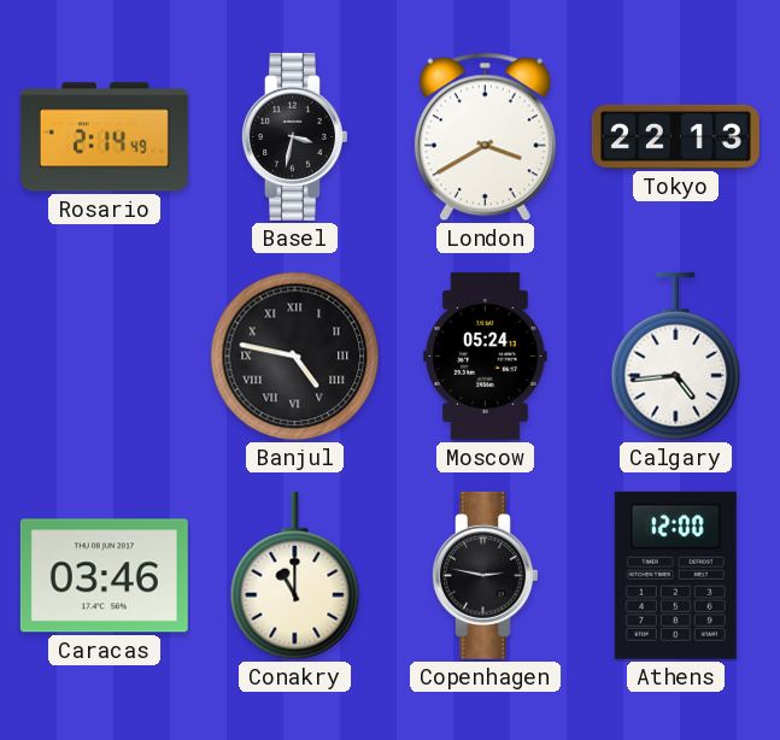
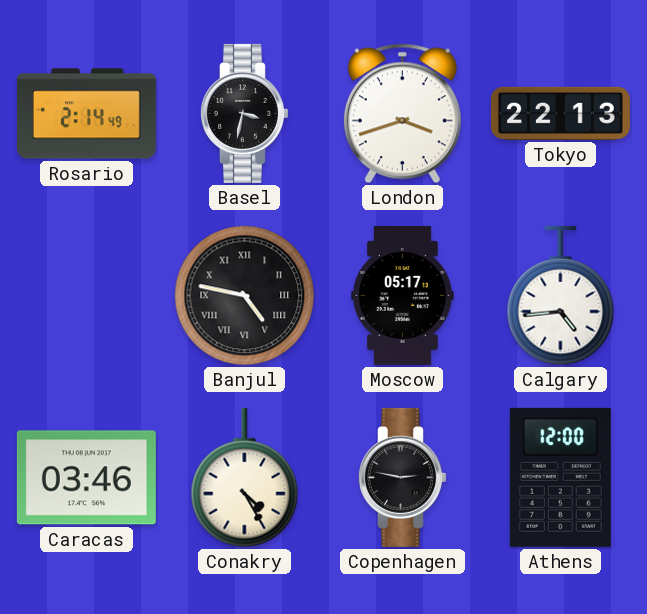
London: 3:40 -> 3:42 (402, 114)
Moscow: 05:24 -> 05:17 (403, 295)
Conakry: 11:00 -> 4:25 (245, 478)
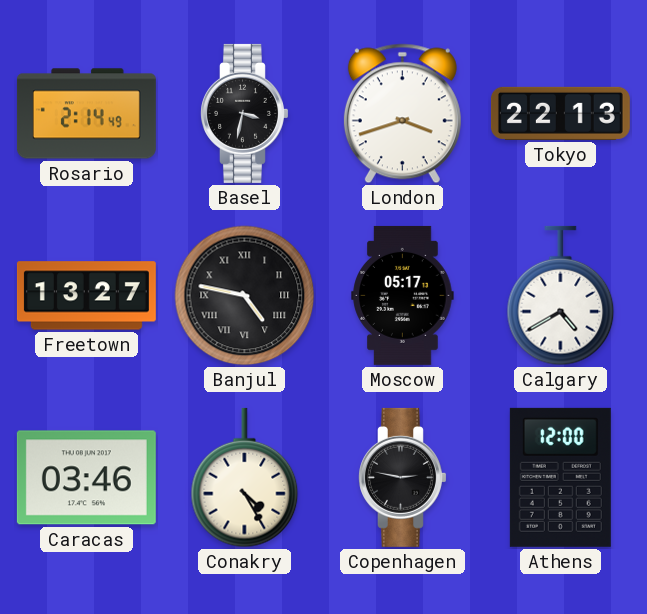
Freetown: none -> 13:27 (86, 296)
Calgary: 4:44 -> 4:40 (561, 296)
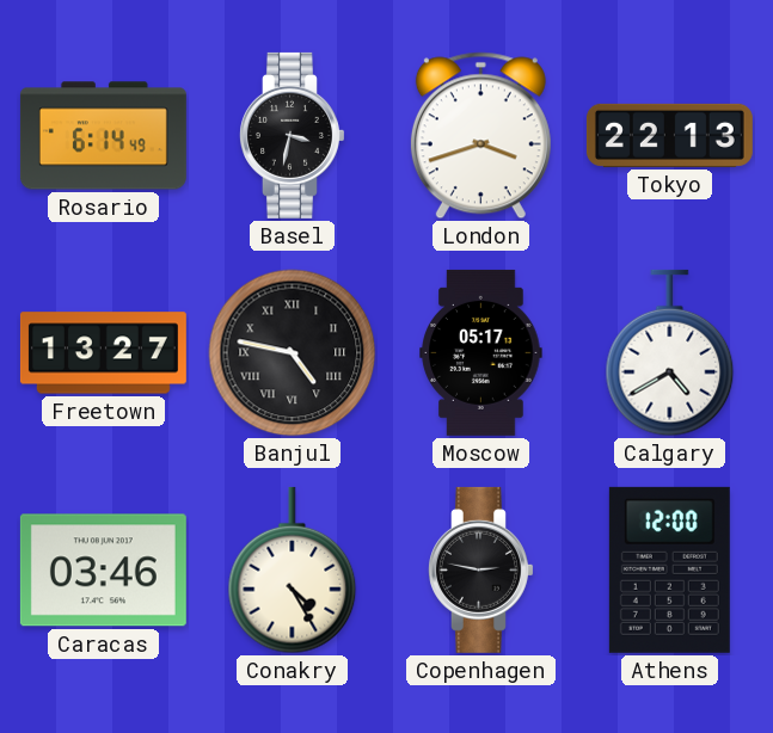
Rosario: 2:14 -> 6:14 (103, 136)
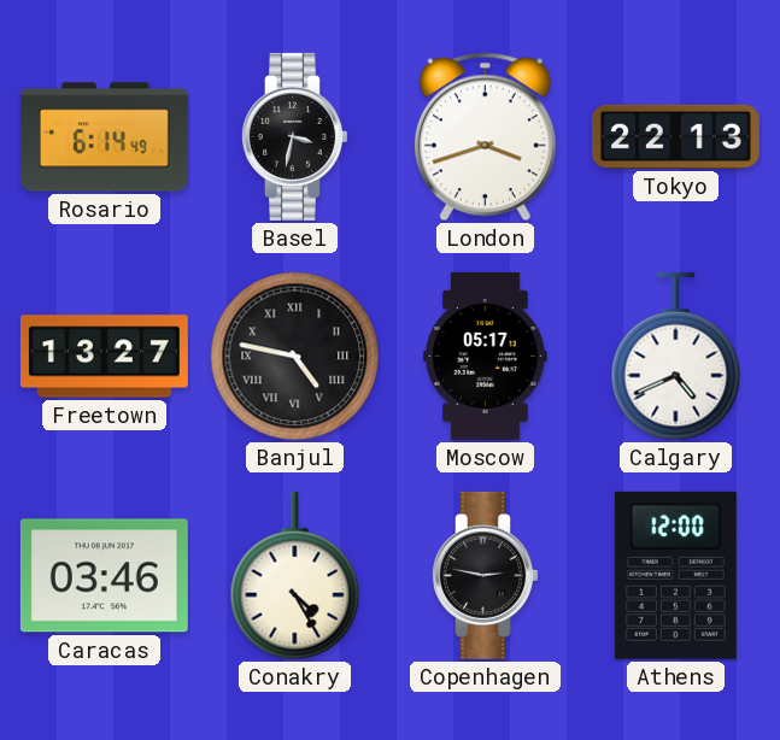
Calgary: 4:40 -> 4:41 (676, 357)
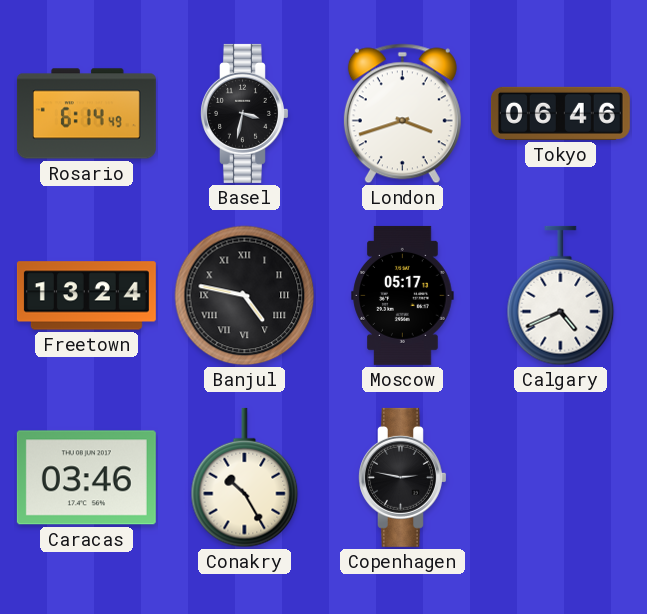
Tokyo: 22:13 -> 06:46 (560, 113)
Freetown: 13:27 -> 13:24 (86, 296)
Conakry: 4:25 -> 10:25 (245, 478)
Athens: 12:00 -> none (675, 575)
